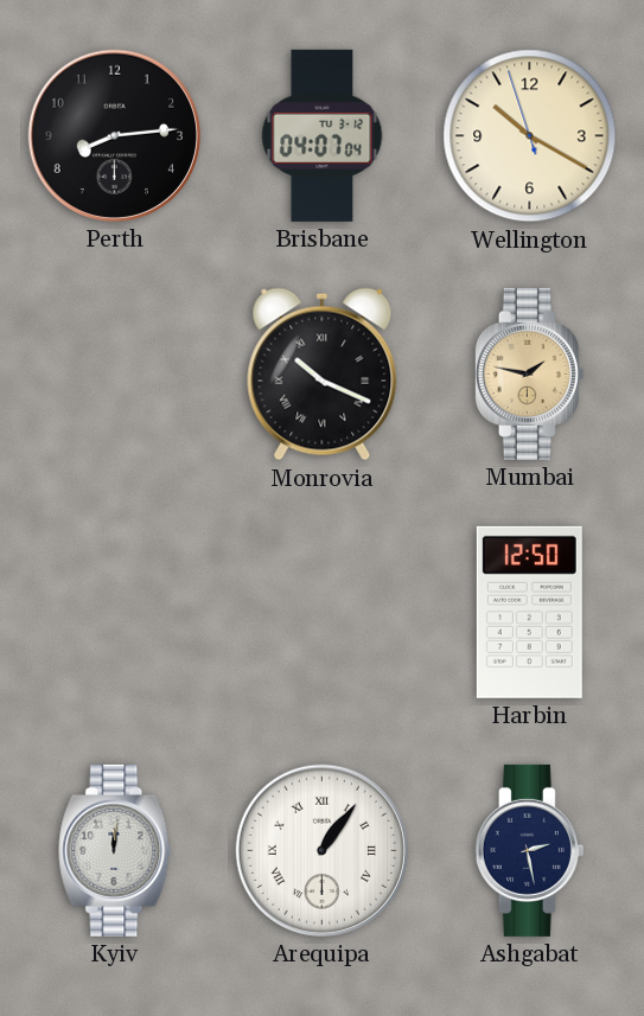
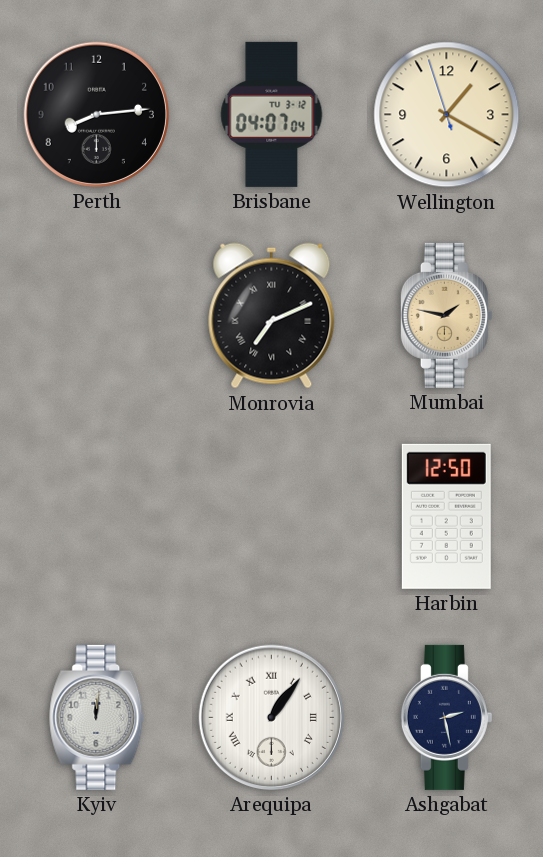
Wellington: 10:19 -> 1:19 (447, 115)
Monrovia: 10:19 -> 7:11 (272, 316)
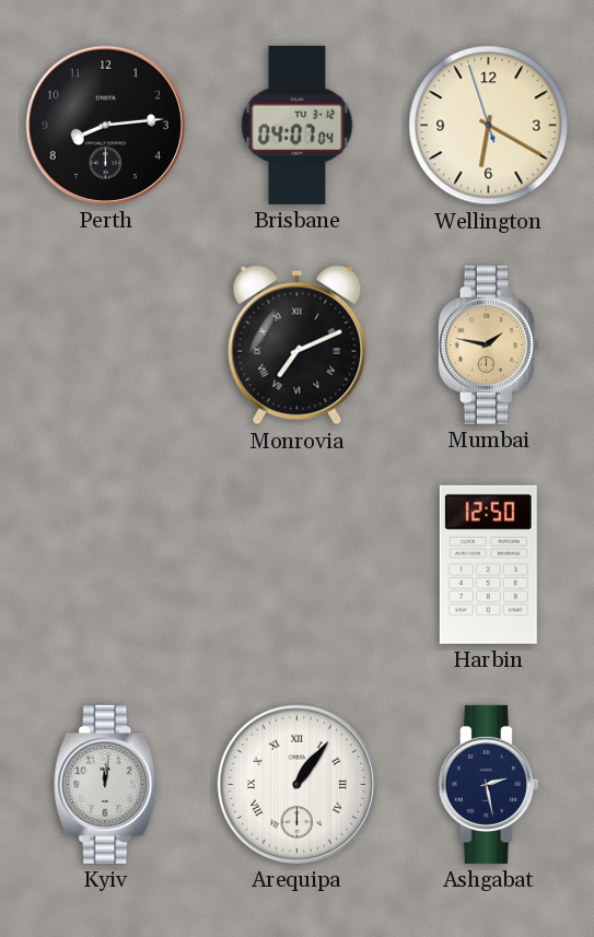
Wellington: 1:19 -> 6:19 (489, 126)
